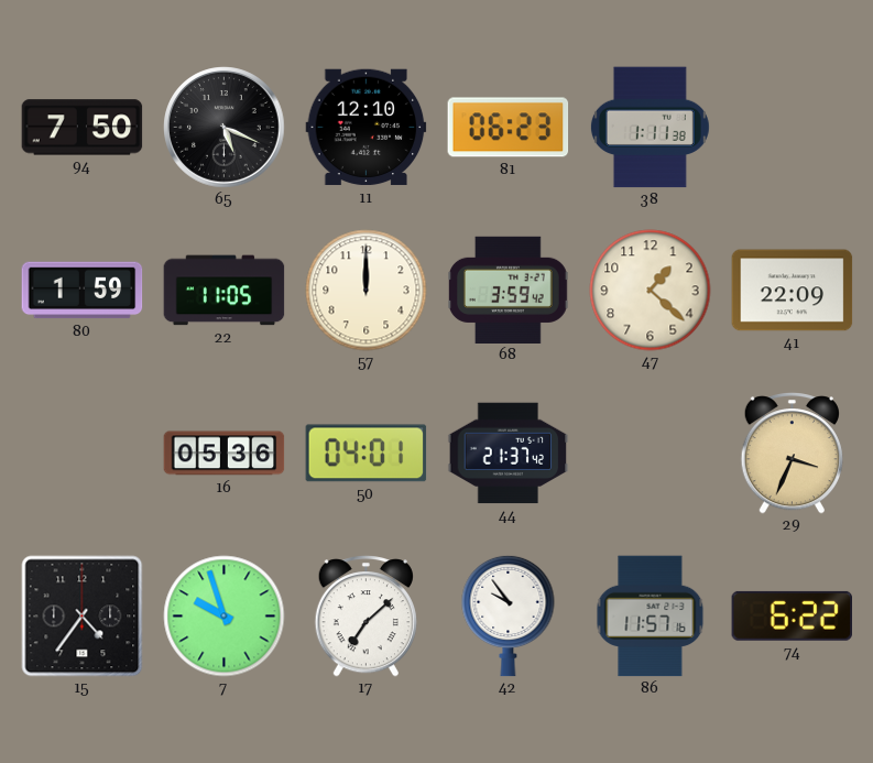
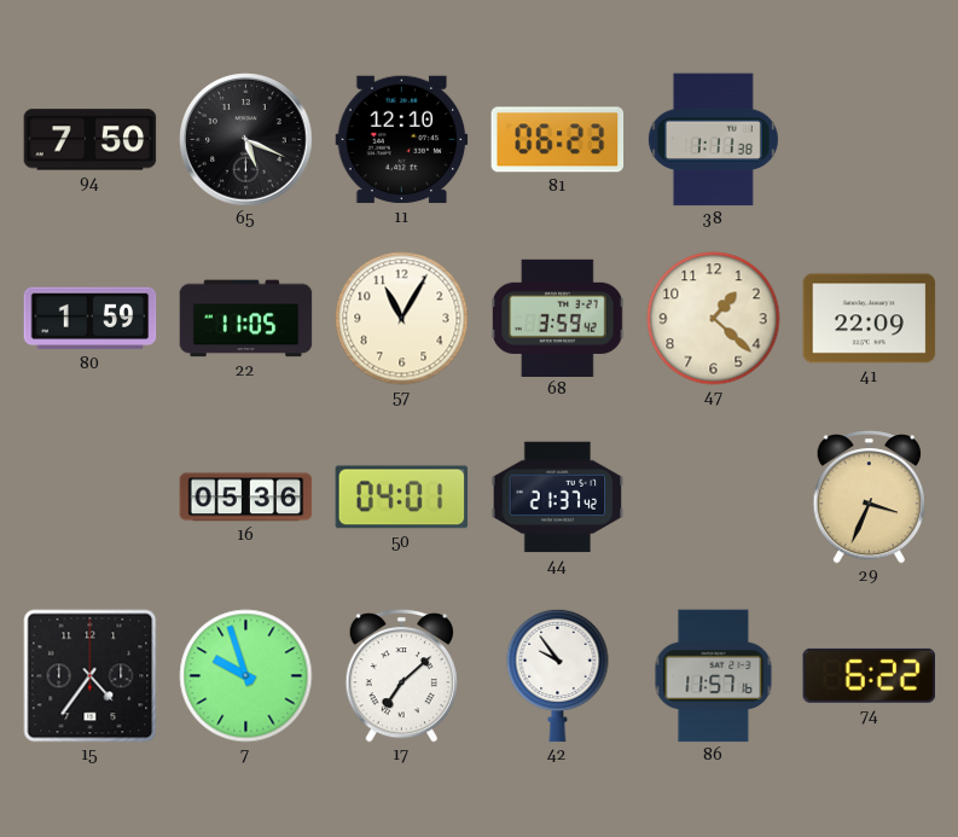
57: 12:00 -> 11:05 (402, 319)
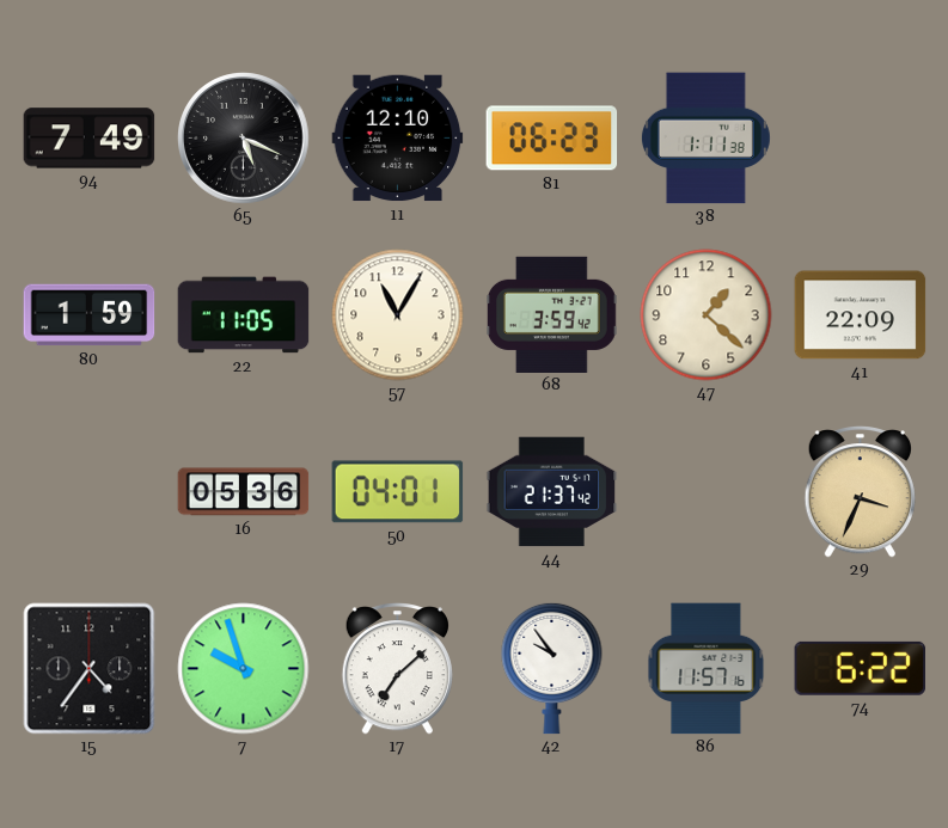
94: 7:50 -> 7:49 (90, 139)
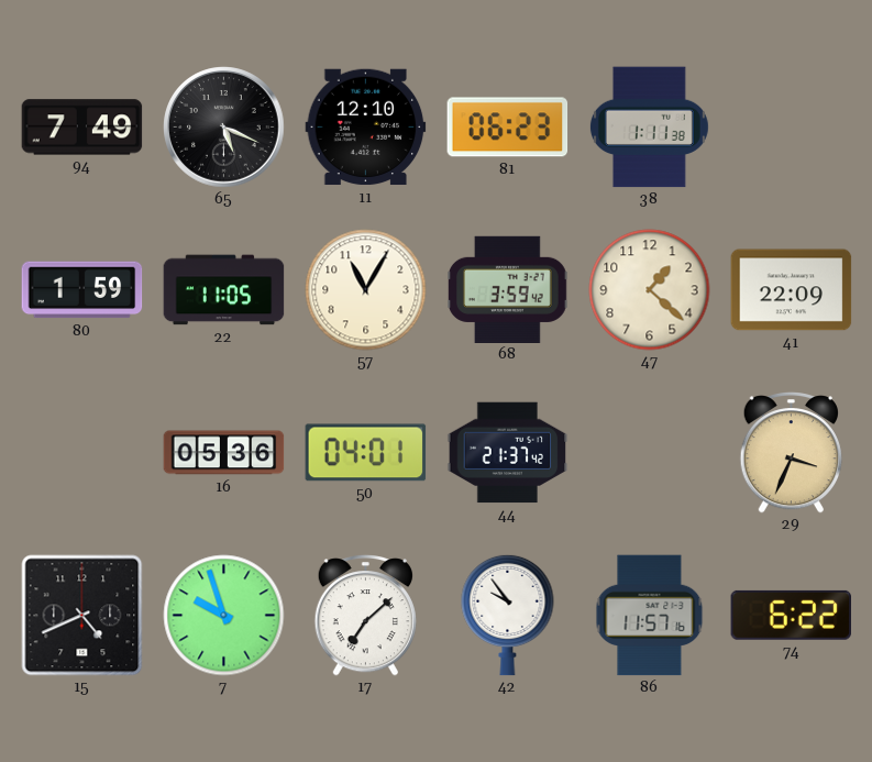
15: 4:36 -> 4:41 (82, 616)
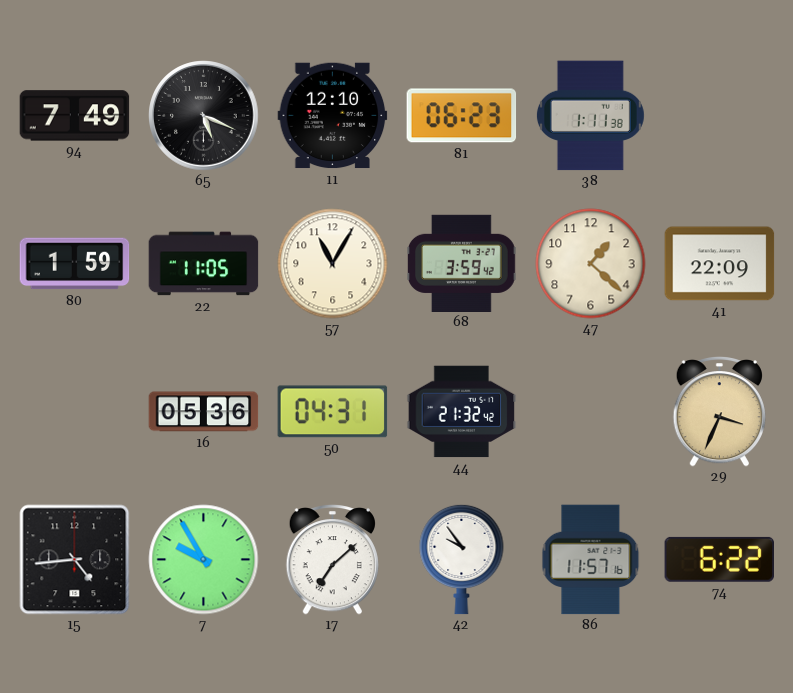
50: 04:01 -> 04:31 (333, 412)
44: 21:37 -> 21:32 (462, 412)
15: 4:41 -> 4:44 (75, 560)
7: 9:57 -> 9:55 (204, 560)
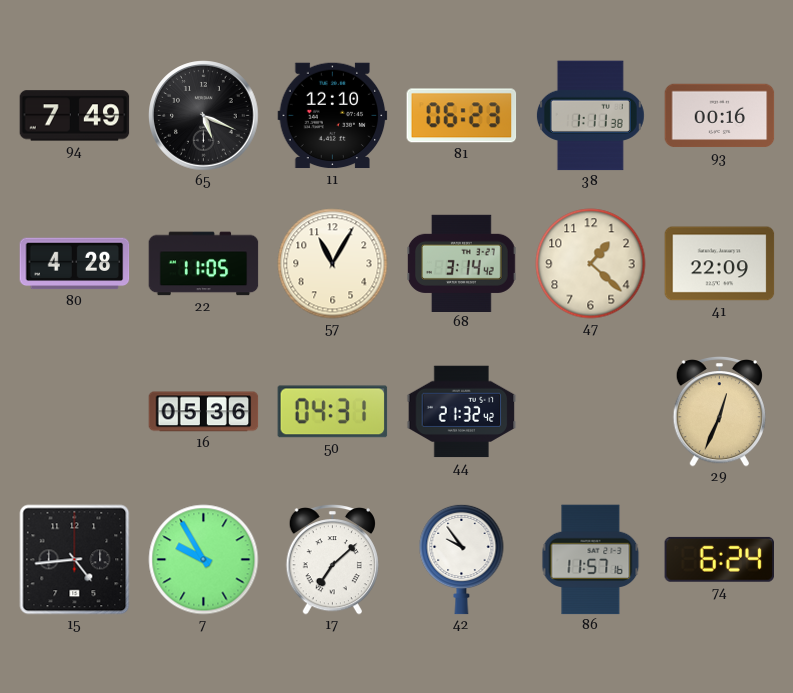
93: none -> 00:16 (720, 116)
80: 1:59 -> 4:28 (75, 264)
68: 3:59 -> 3:14 (462, 263)
29: 3:34 -> 12:34 (719, 412)
74: 6:22 -> 6:24 (719, 559)
